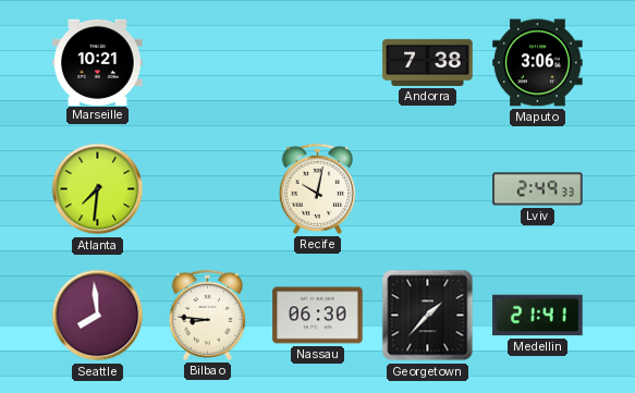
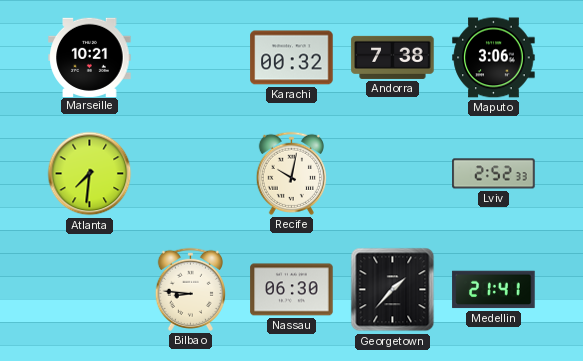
Karachi: none -> 00:32 (292, 58)
Lviv: 2:49 -> 2:52 (494, 174)
Seattle: 7:59 -> none (98, 316)
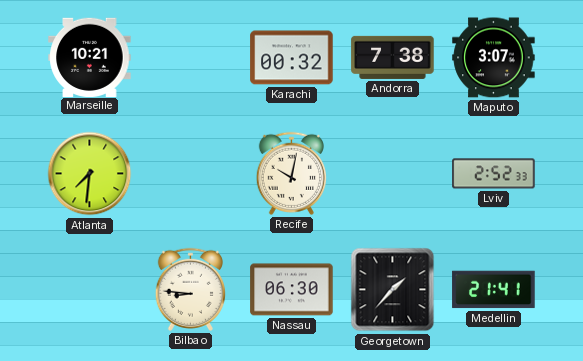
Maputo: 3:06 -> 3:07 (494, 58)
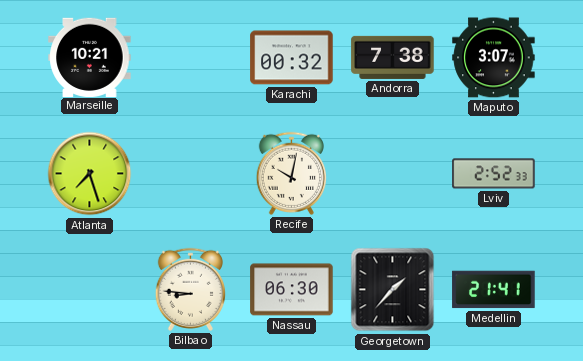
Atlanta: 7:31 -> 7:27 (90, 174)
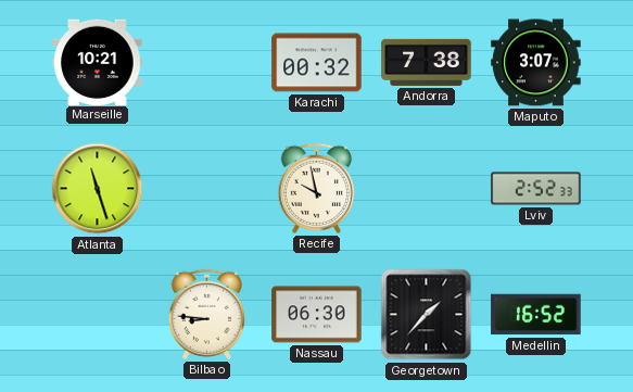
Atlanta: 7:27 -> 11:27 (98, 189)
Recife: 10:02 -> 9:58 (316, 188)
Medellin: 21:41 -> 16:52 (536, 315)
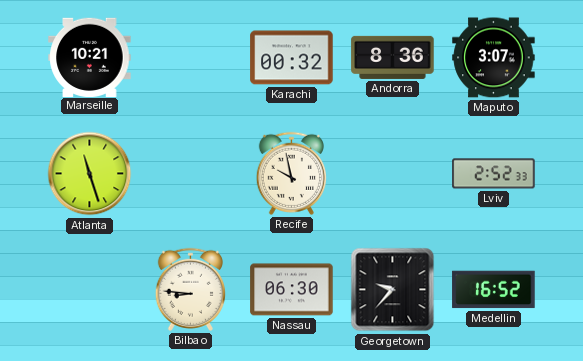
Andorra: 7:38 -> 8:36 (393, 57)
Georgetown: 1:37 -> 9:37 (393, 290)
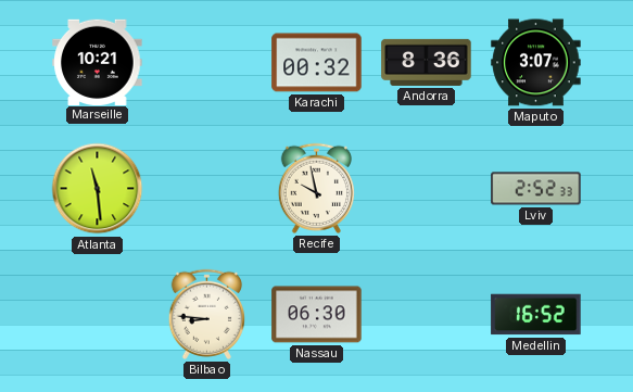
Atlanta: 11:27 -> 11:29 (98, 189)
Georgetown: 9:37 -> none (393, 290)
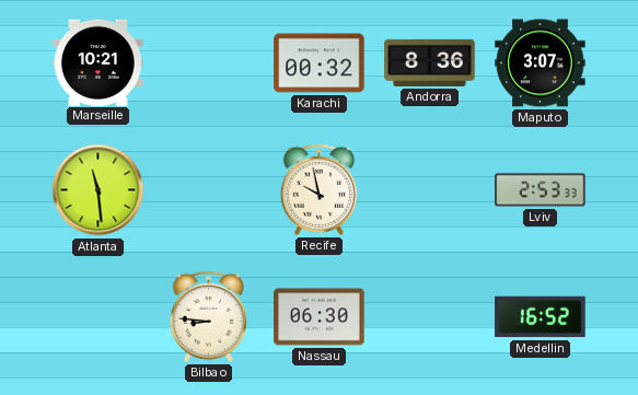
Lviv: 2:52 -> 2:53 (541, 190)
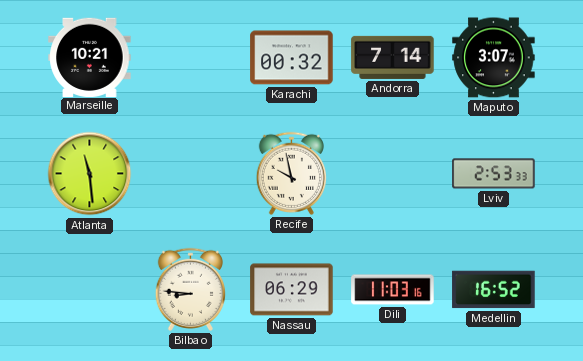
Andorra: 8:36 -> 7:14 (393, 57)
Nassau: 06:30 -> 06:29 (292, 290)
Dili: none -> 11:03 (393, 290)
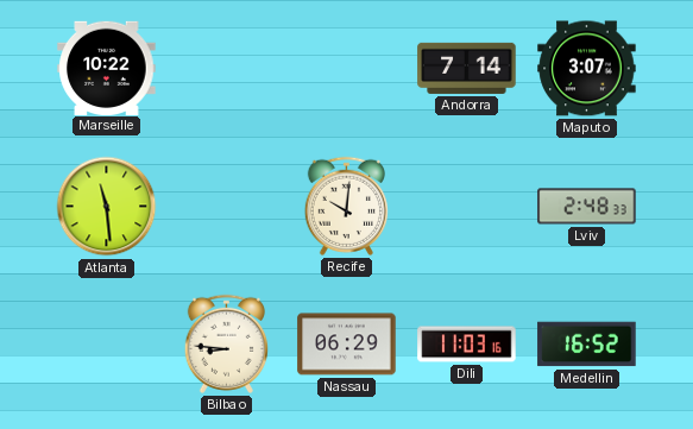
Marseille: 10:21 -> 10:22 (107, 68)
Karachi: 00:32 -> none (292, 58)
Recife: 9:58 -> 10:01 (346, 206)
Lviv: 2:53 -> 2:48 (587, 207)
